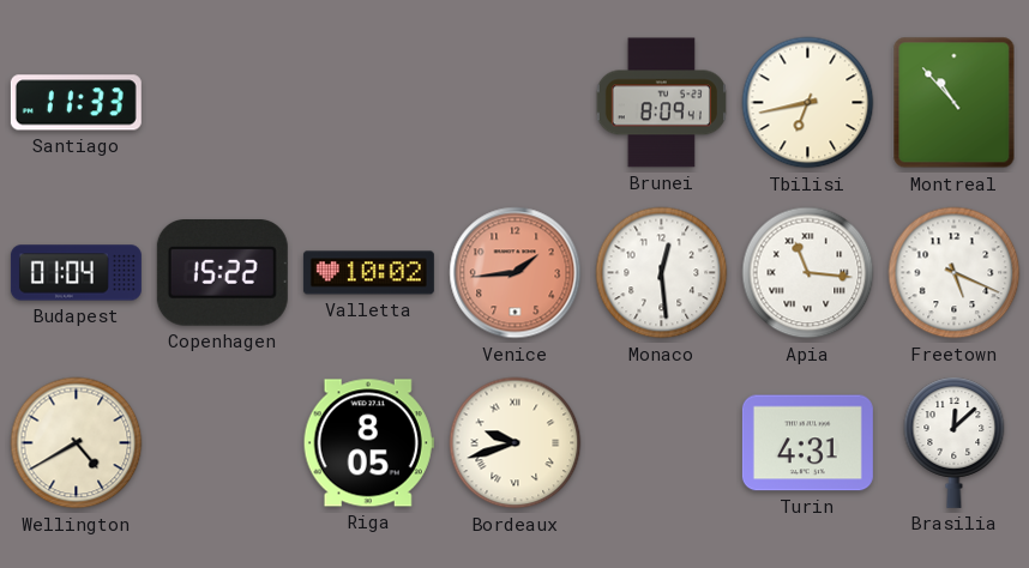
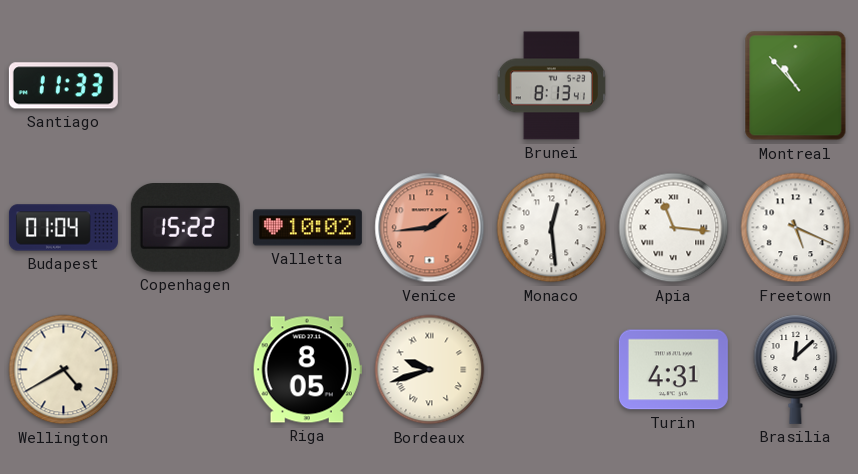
Brunei: 8:09 -> 8:13 (551, 86)
Tbilisi: 6:43 -> none (808, 103)
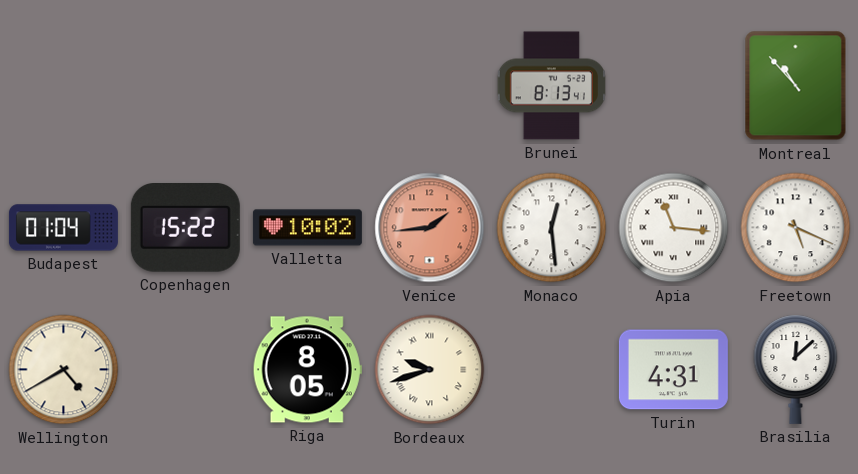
Santiago: 11:33 -> none (63, 86)
